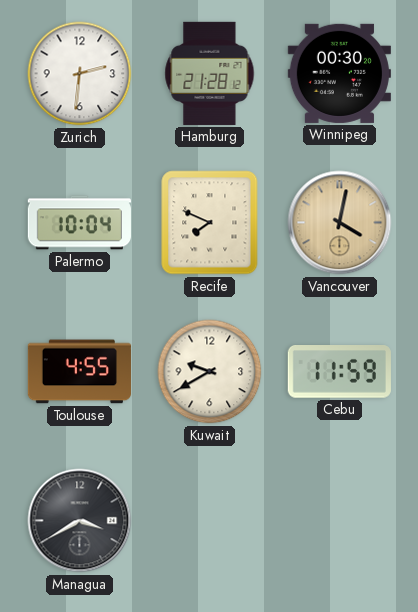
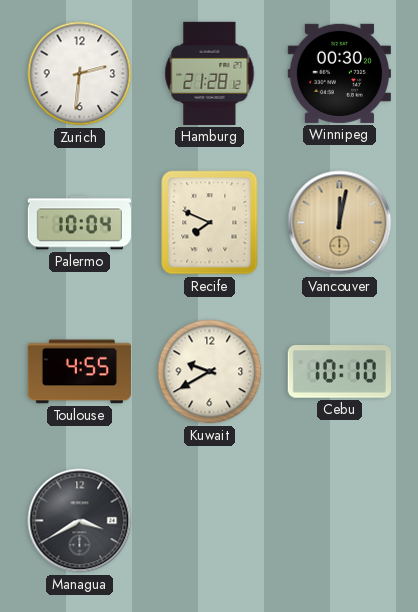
Vancouver: 4:02 -> 12:02 (340, 223)
Cebu: 11:59 -> 10:10 (339, 372)
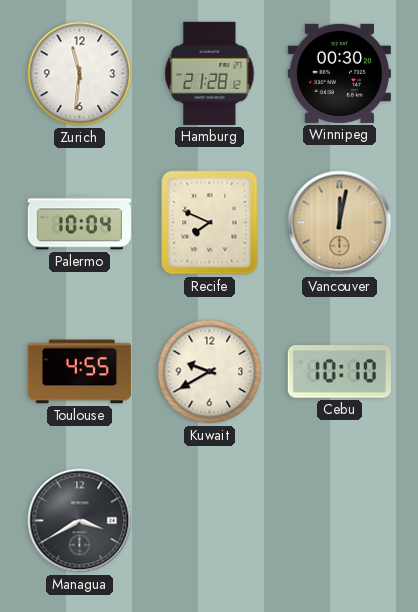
Zurich: 2:31 -> 11:31 (80, 74)
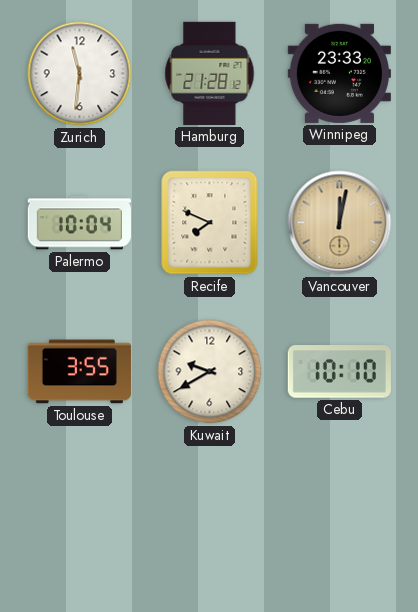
Winnipeg: 00:30 -> 23:33 (339, 73)
Toulouse: 4:55 -> 3:55 (79, 372)
Managua: 3:40 -> none (80, 521)
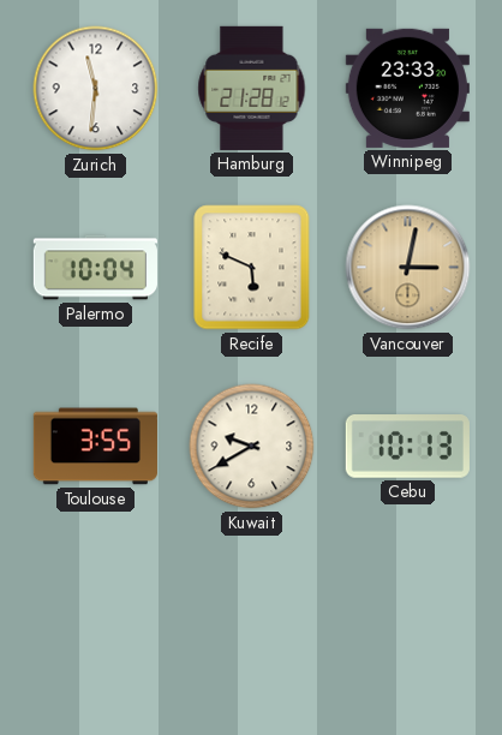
Recife: 7:49 -> 5:49 (252, 268)
Vancouver: 12:02 -> 3:02 (408, 268)
Cebu: 10:10 -> 10:13 (407, 447)
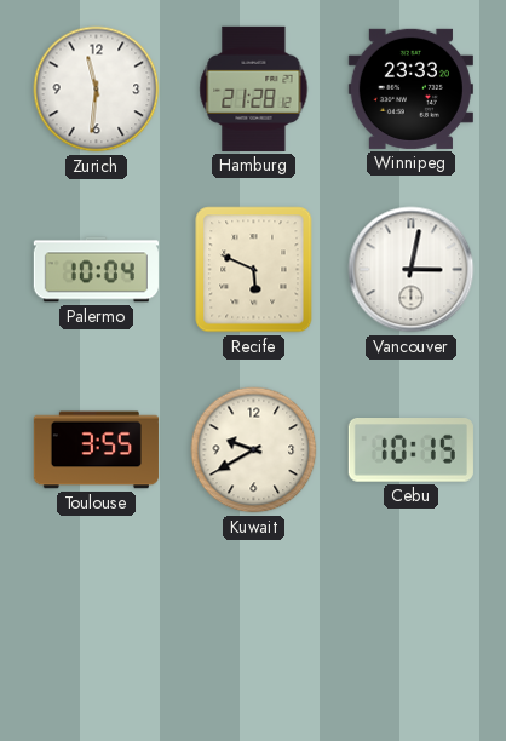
Vancouver dial: champagne -> white (412, 270)
Cebu: 10:13 -> 10:15 (410, 450)
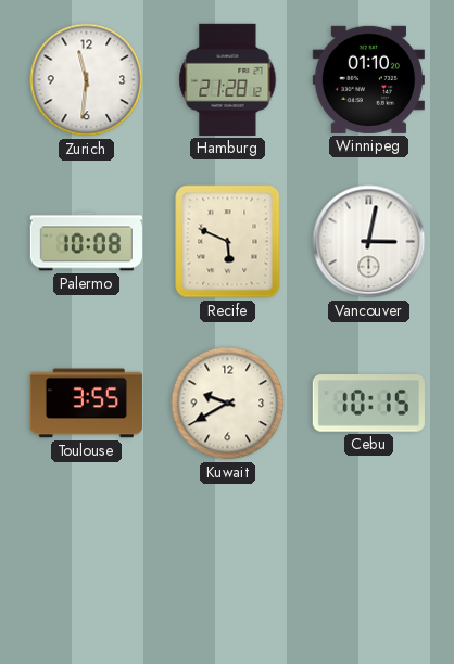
Winnipeg: 23:33 -> 01:10 (368, 79)
Palermo: 10:04 -> 10:08 (86, 242)
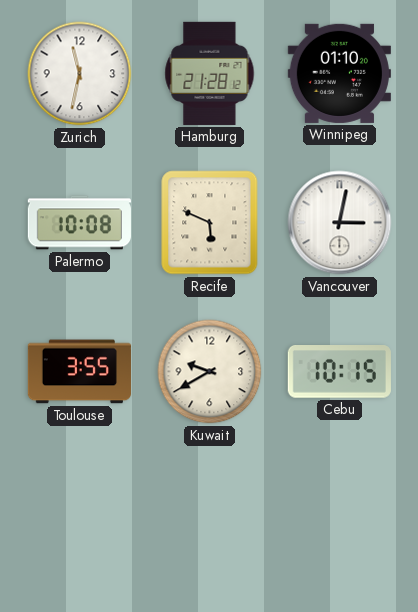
Zurich: 11:31 -> 11:32 (80, 74)
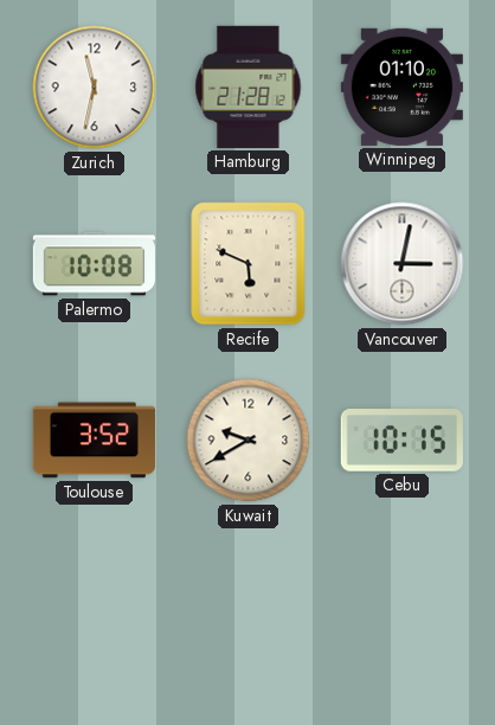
Toulouse: 3:55 -> 3:52 (94, 441)
